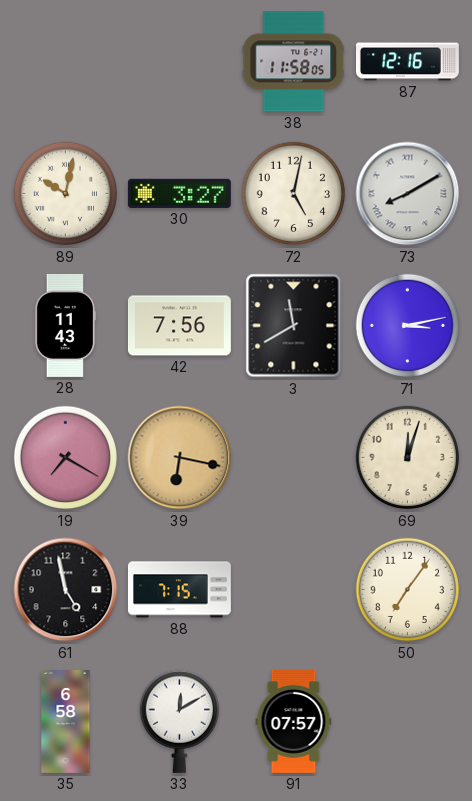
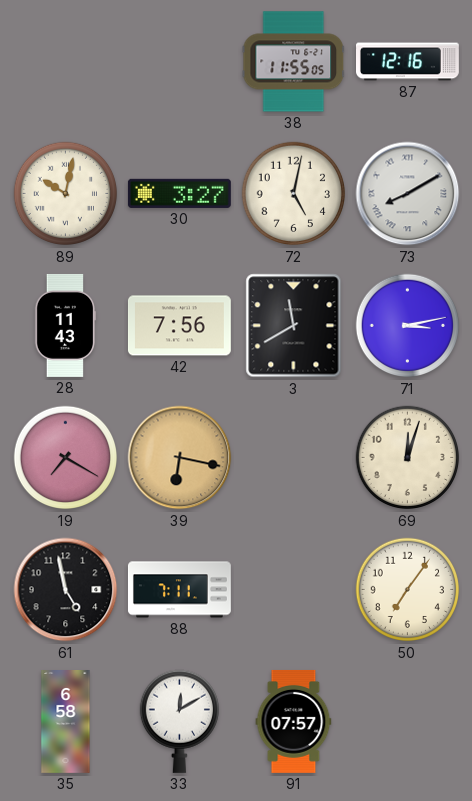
38: 11:58 -> 11:55 (294, 62)
88: 7:15 -> 7:11 (180, 590)
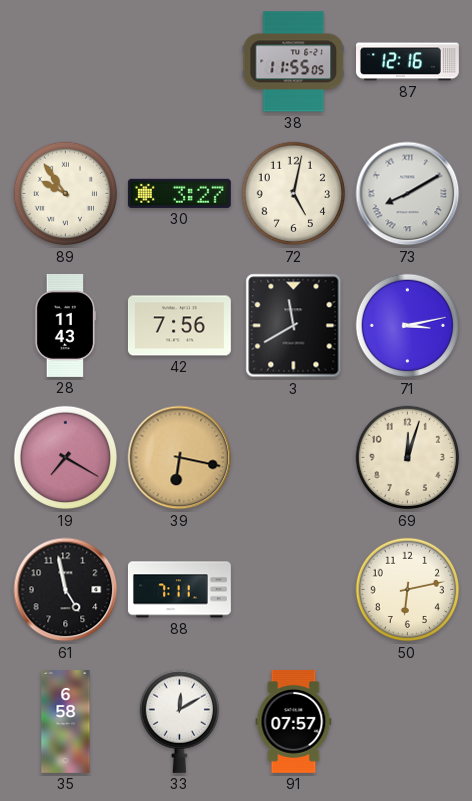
89: 10:02 -> 9:54 (66, 194)
50: 7:06 -> 6:13 (408, 590)
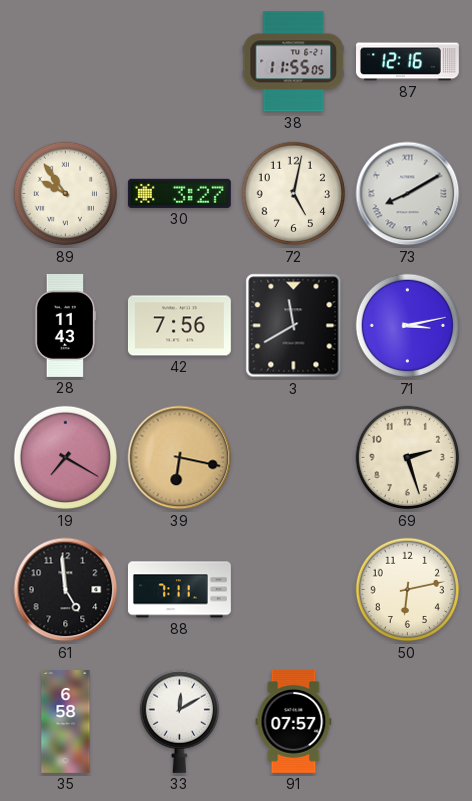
69: 12:03 -> 2:27 (408, 458)
61: 4:58 -> 4:59 (66, 590)
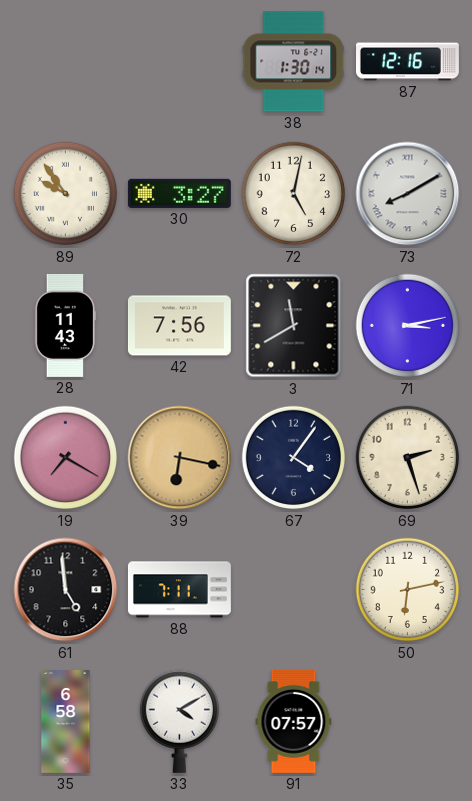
38: 11:55 -> 1:30 (294, 62)
67: none -> 4:06 (294, 458)
33: 12:10 -> 4:10 (179, 721)
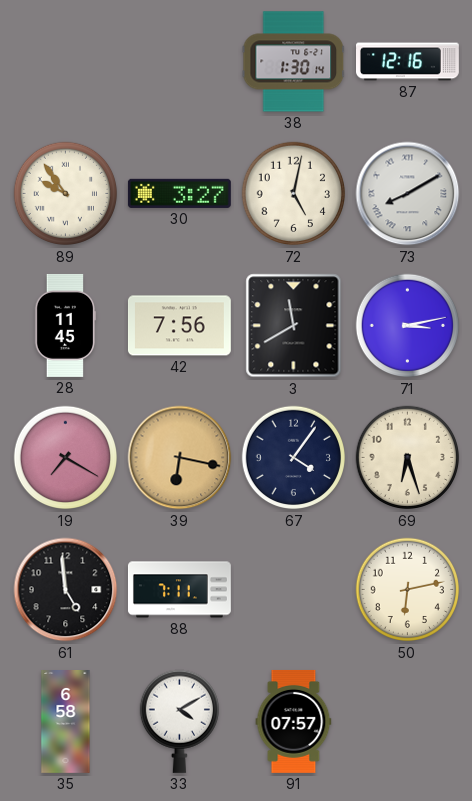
28: 11:43 -> 11:45 (65, 325)
69: 2:27 -> 6:27 (408, 458)
